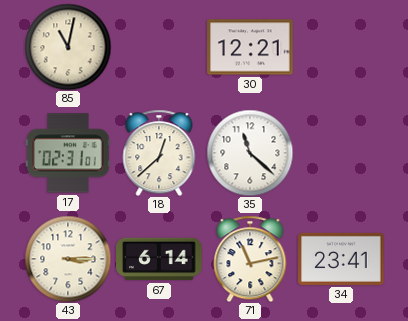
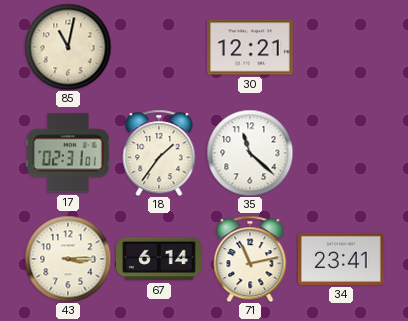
18: 12:38 -> 1:36 (159, 153)
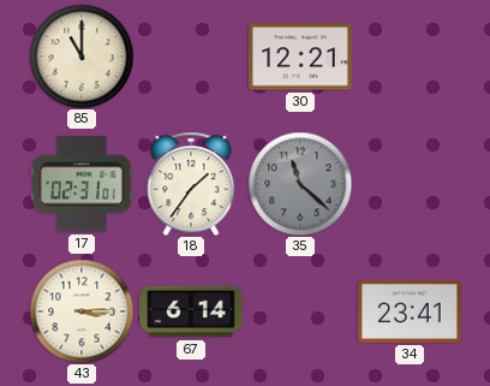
85: 11:02 -> 11:00 (82, 57)
35 dial: white -> grey (300, 184)
71: 11:13 -> none (250, 259)
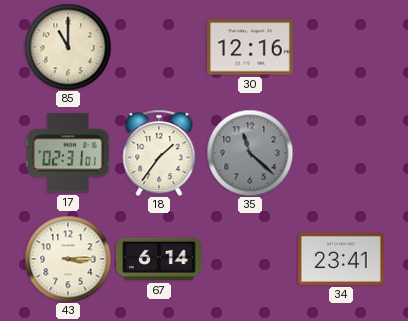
30: 12:21 -> 12:16 (250, 47)
